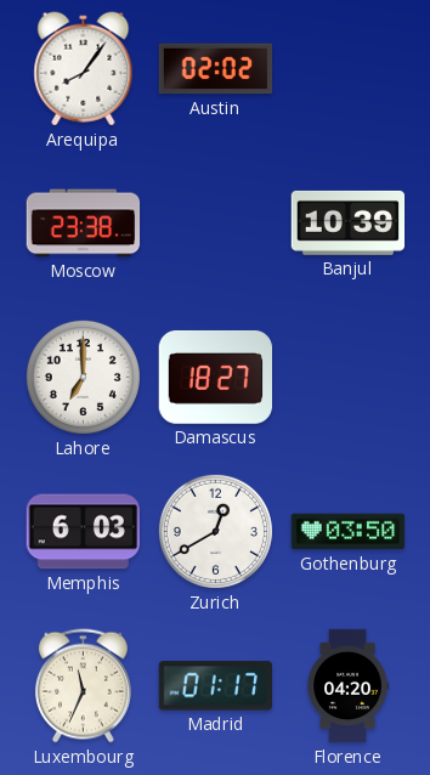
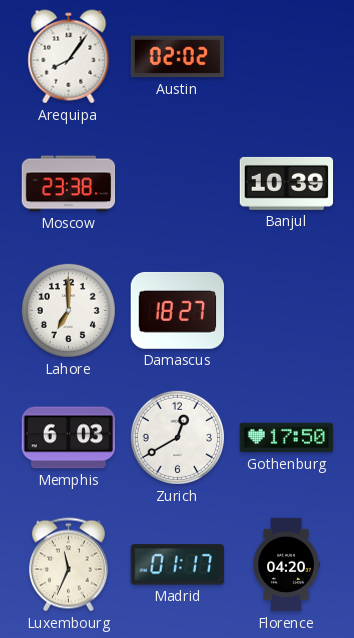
Gothenburg: 03:50 -> 17:50 (287, 438)
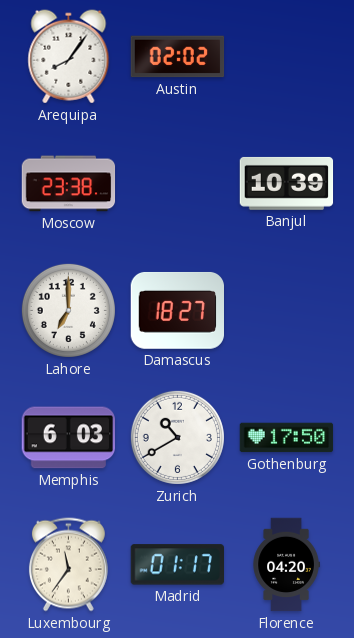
Zurich: 12:40 -> 10:40 (177, 437)
Luxembourg: 11:34 -> 11:36 (68, 565)
